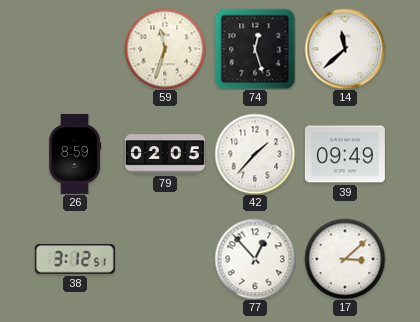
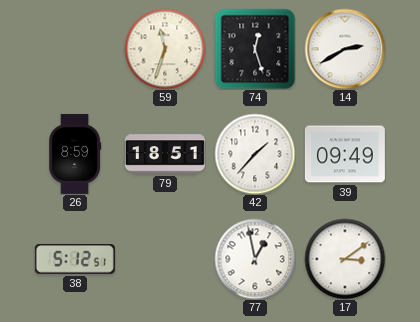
14: 11:38 -> 2:40 (345, 49)
79: 02:05 -> 18:51 (165, 154)
38: 3:12 -> 5:12 (75, 260)
77: 12:53 -> 12:58 (255, 259)
17: 3:08 -> 3:09 (345, 259)
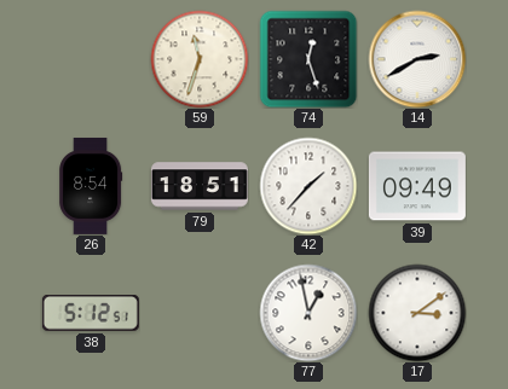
26: 8:59 -> 8:54 (91, 186)
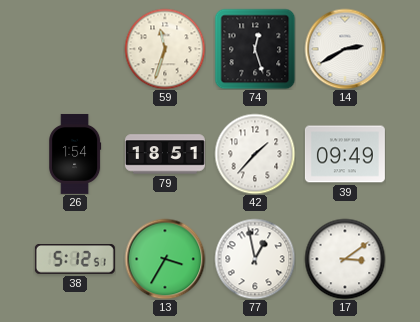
26: 8:54 -> 1:54 (75, 154)
13: none -> 3:35 (165, 259)
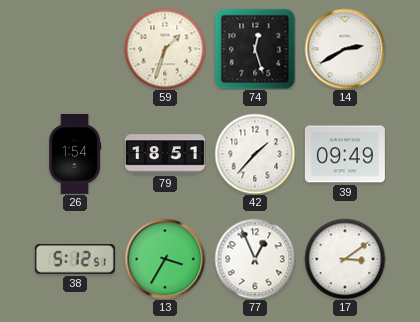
59: 11:33 -> 1:33 (165, 49)
77: 12:58 -> 12:56 (255, 259)
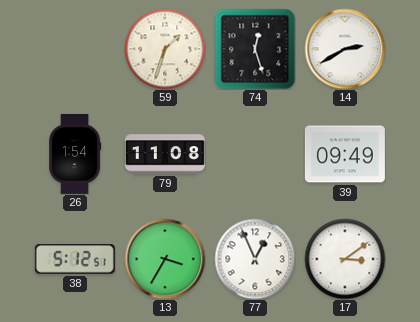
79: 18:51 -> 11:08 (165, 154)
42: 1:37 -> none (255, 154)
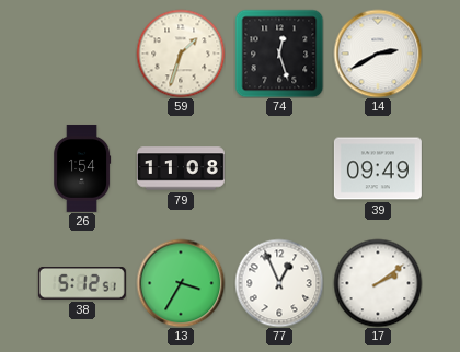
17: 3:09 -> 2:09 (378, 283)
